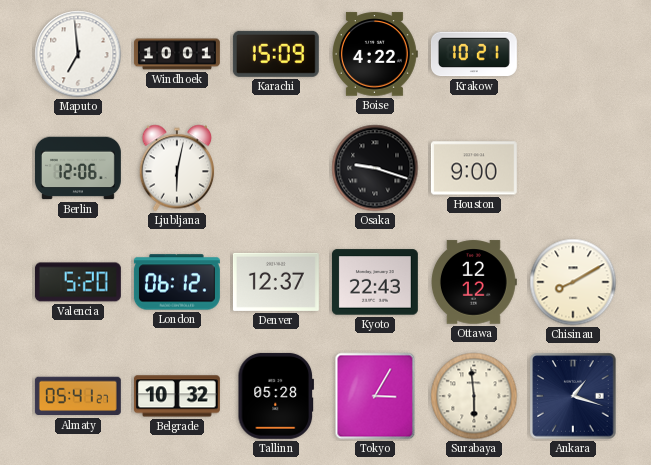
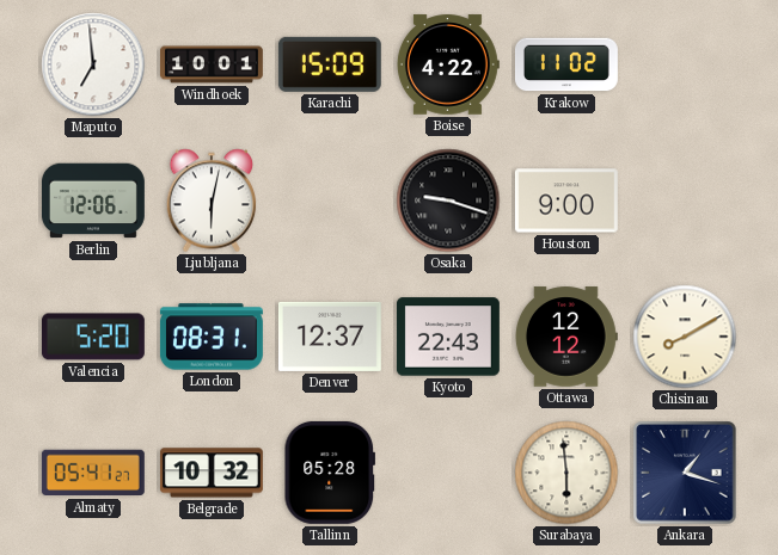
Krakow: 10:21 -> 11:02 (566, 64)
London: 06:12 -> 08:31 (212, 337)
Tokyo: 3:05 -> none (375, 396)
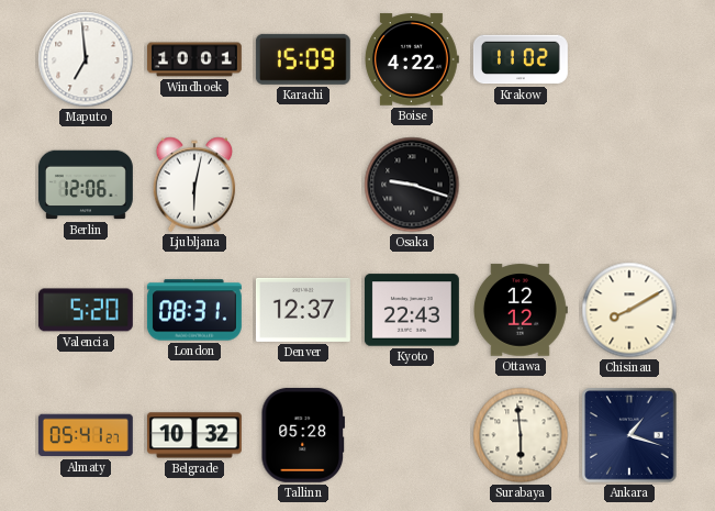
Houston: 9:00 -> none (566, 201)
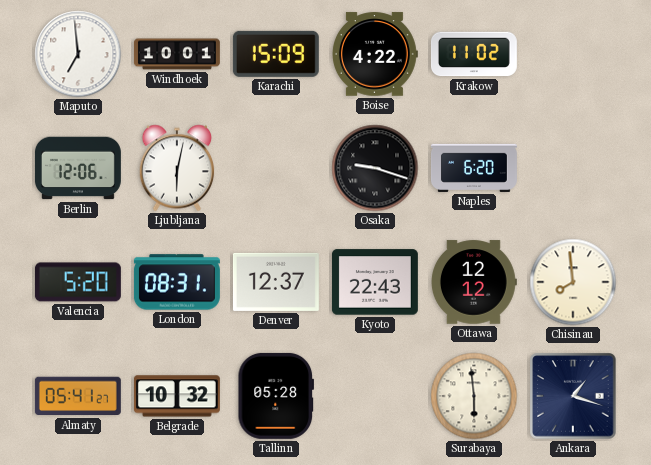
Naples: none -> 6:20 (474, 168)
Chisinau: 8:10 -> 7:59 (573, 282)
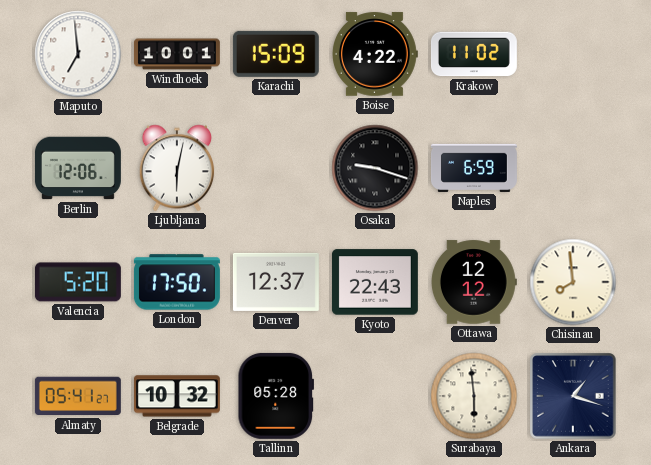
Naples: 6:20 -> 6:59 (474, 168)
London: 08:31 -> 17:50 (177, 282)
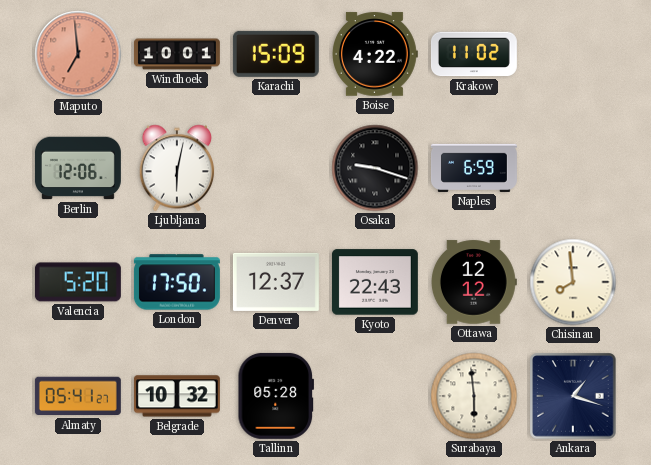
Maputo dial: white -> salmon (78, 54)
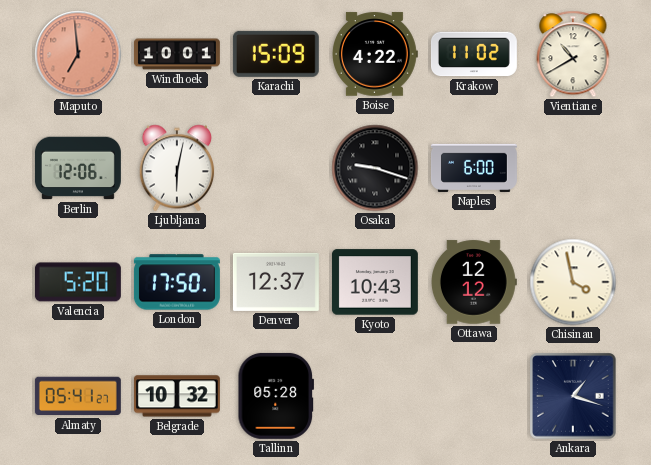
Vientiane: none -> 10:40 (573, 54)
Naples: 6:59 -> 6:00 (474, 168)
Kyoto: 22:43 -> 10:43 (375, 282)
Chisinau: 7:59 -> 3:58 (573, 282)
Surabaya: 5:59 -> none (474, 396)
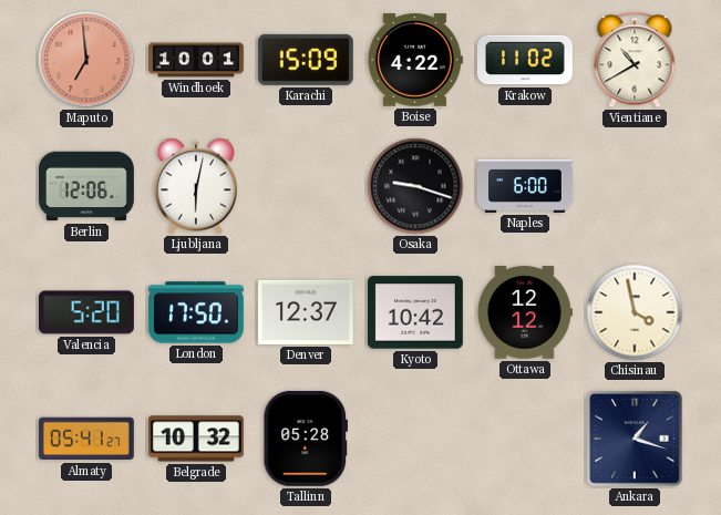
Kyoto: 10:43 -> 10:42 (415, 312)
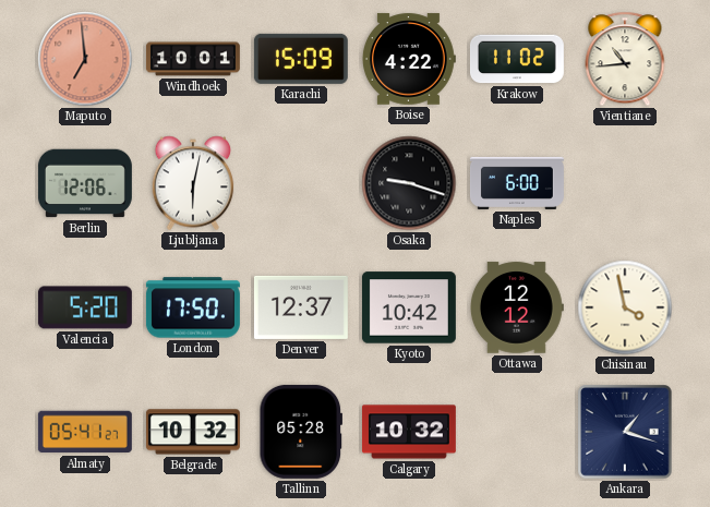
Vientiane: 10:40 -> 10:44 (625, 59)
Calgary: none -> 10:32 (409, 432)
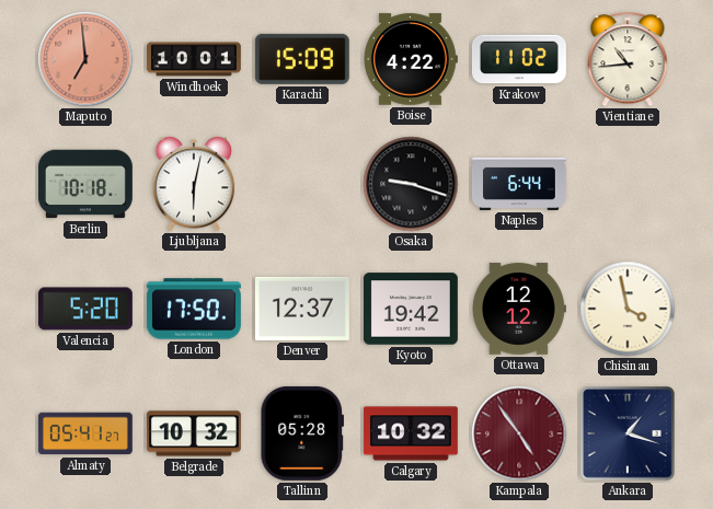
Berlin: 12:06 -> 10:18 (85, 184)
Naples: 6:00 -> 6:44 (519, 184)
Kyoto: 10:42 -> 19:42 (411, 309)
Kampala: none -> 4:54 (519, 433)
